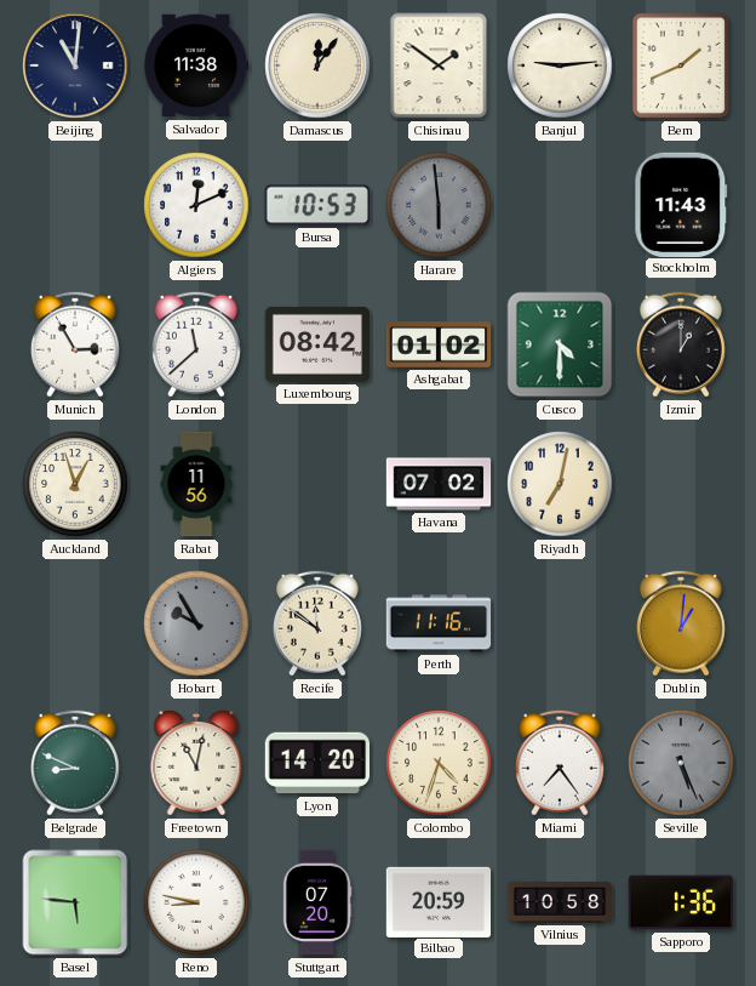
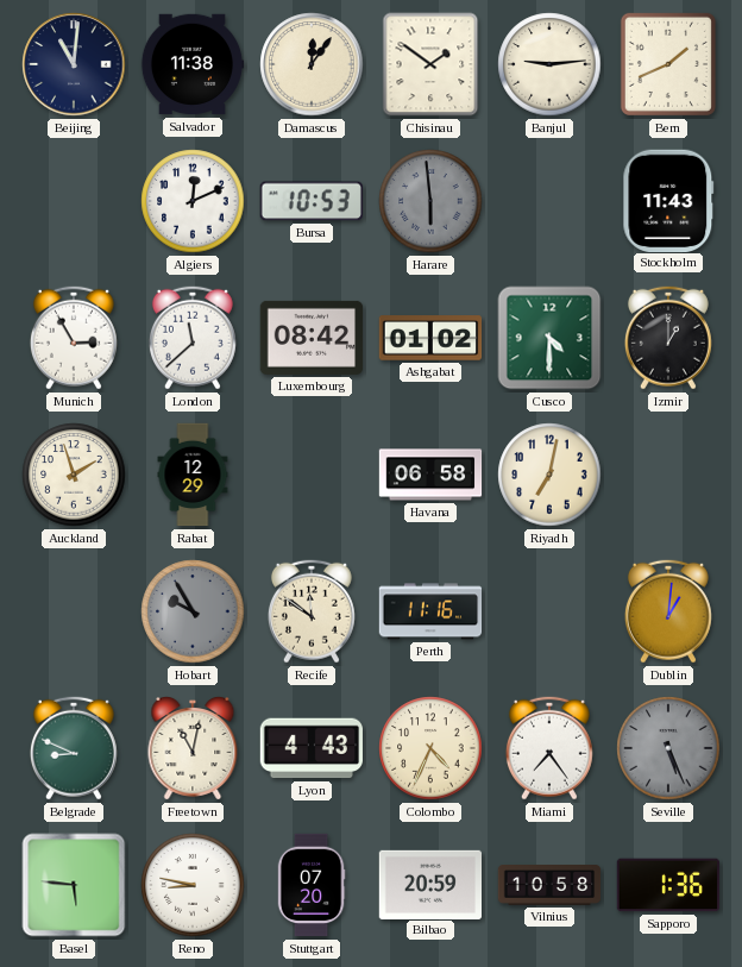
Auckland: 12:57 -> 1:57 (74, 475)
Rabat: 11:56 -> 12:29 (193, 475)
Havana: 07:02 -> 06:58 (430, 475)
Lyon: 14:20 -> 4:43 (310, 748)
Colombo: 4:33 -> 4:34 (430, 748)
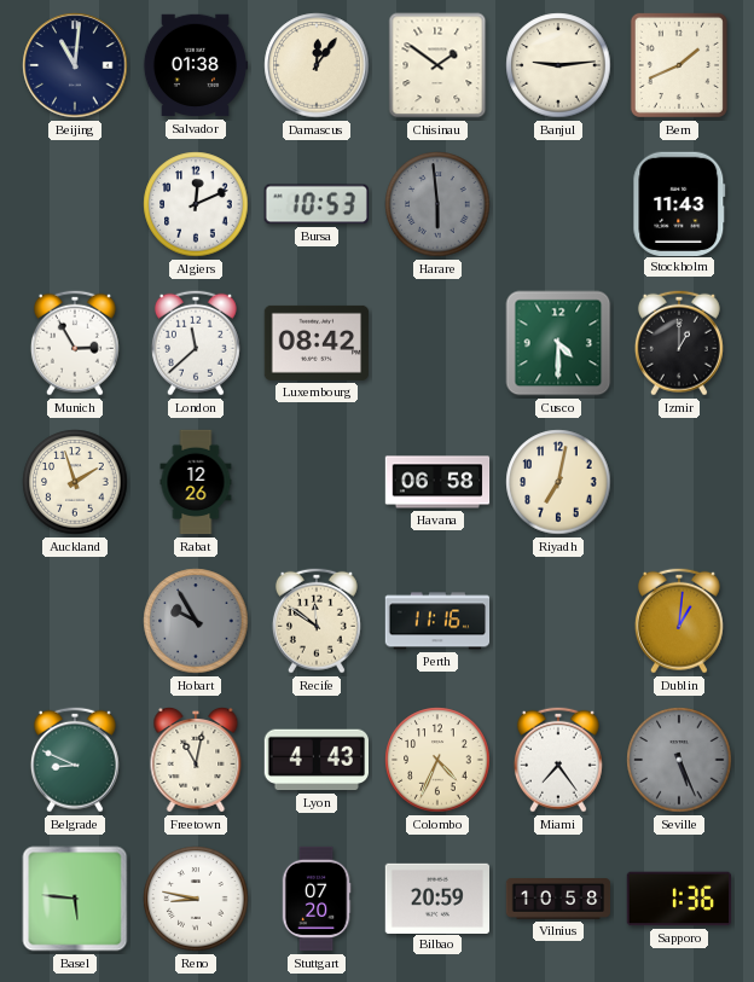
Salvador: 11:38 -> 01:38 (196, 65)
Ashgabat: 01:02 -> none (430, 338)
Rabat: 12:29 -> 12:26 (196, 482)
